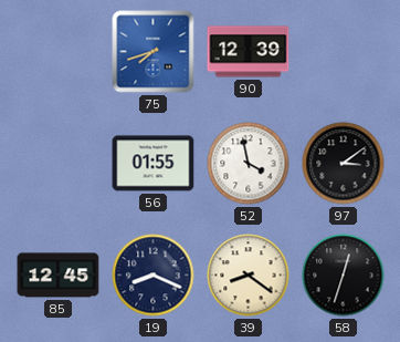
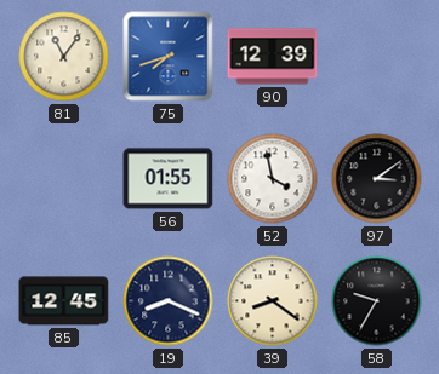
81: none -> 11:06 (64, 57)
58: 12:33 -> 9:35 (377, 301)
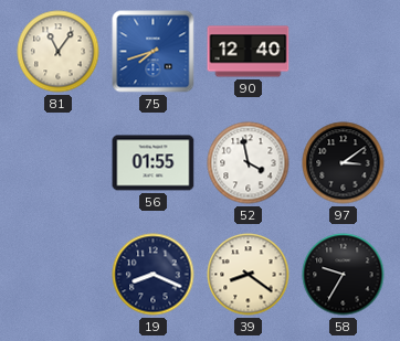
90: 12:39 -> 12:40 (249, 52)
85: 12:45 -> none (64, 301)
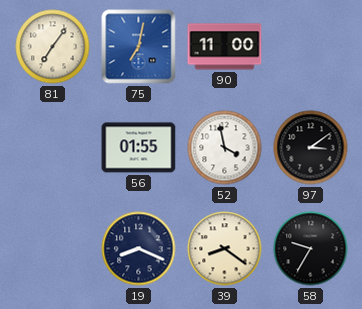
81: 11:06 -> 7:06 (53, 47)
75: 7:42 -> 7:02 (139, 47)
90: 12:40 -> 11:00 (225, 47)
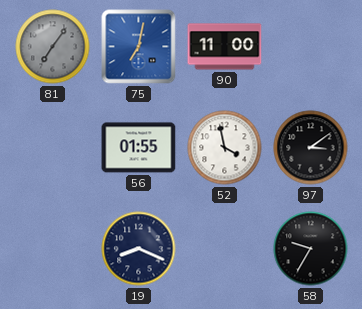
81 dial: cream -> grey (53, 47)
39: 8:21 -> none (225, 249)
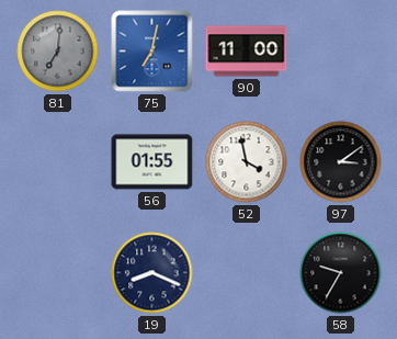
81: 7:06 -> 7:01 (58, 52)
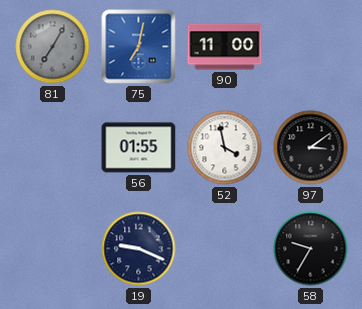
81: 7:01 -> 7:05 (53, 47)
19: 8:19 -> 9:19 (139, 249)
